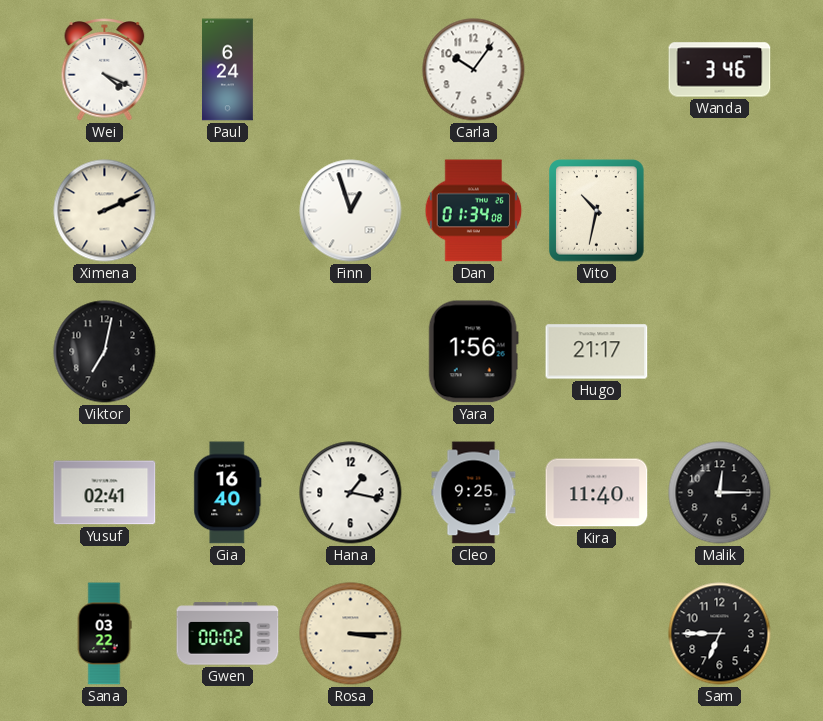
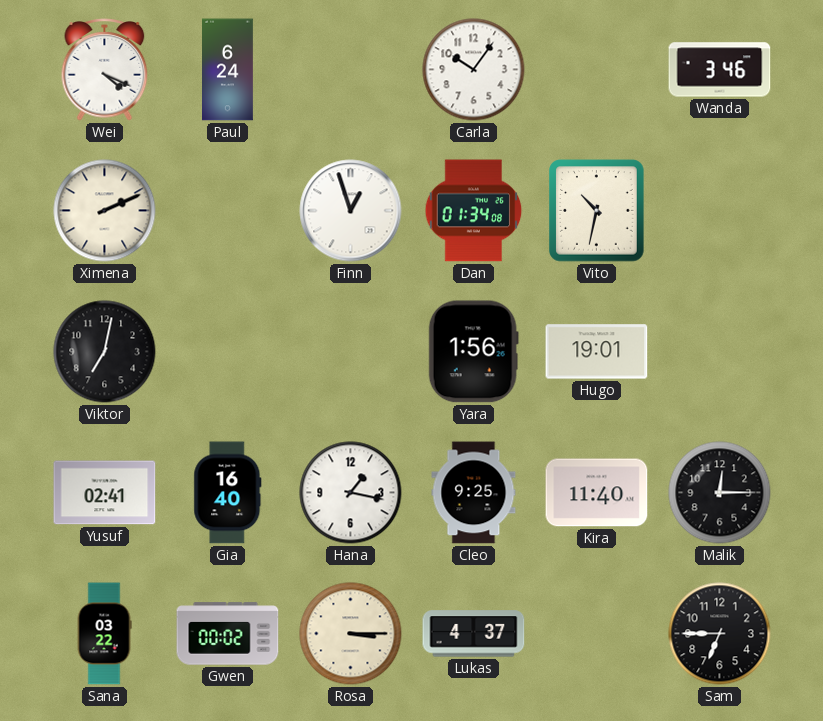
Hugo: 21:17 -> 19:01 (597, 352)
Lukas: none -> 4:37 (474, 634)
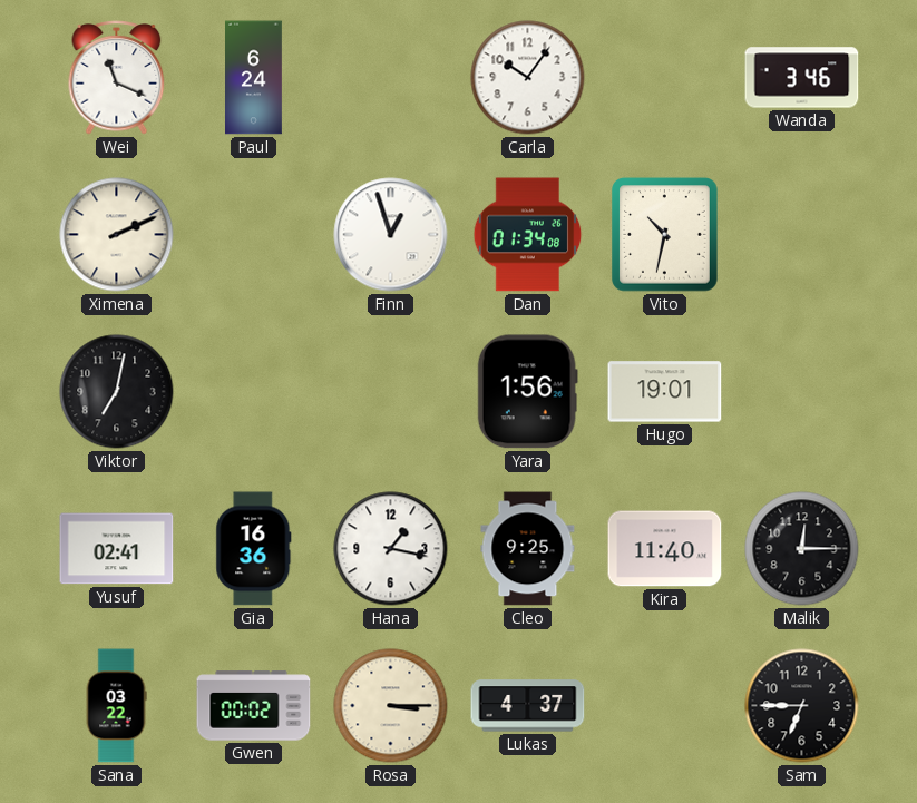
Wei: 4:19 -> 11:19 (117, 78)
Gia: 16:40 -> 16:36 (254, 549)
